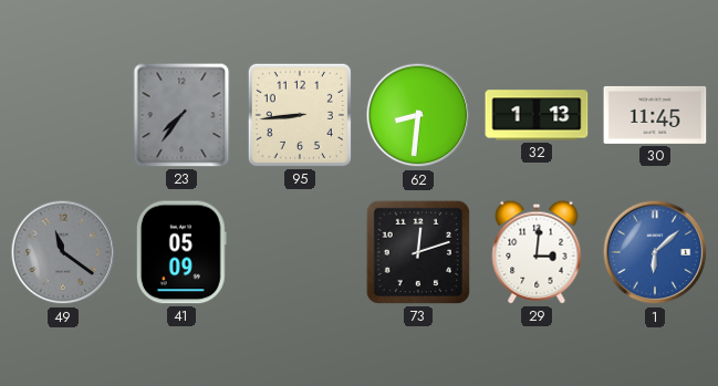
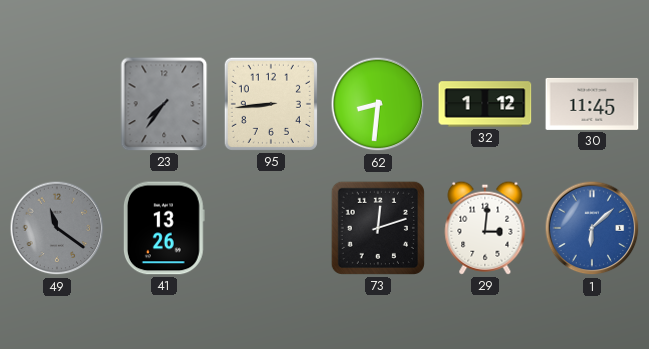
32: 1:13 -> 1:12 (485, 104)
41: 05:09 -> 13:26 (164, 228)
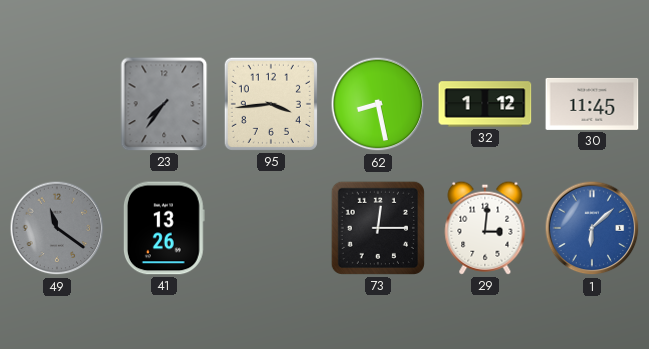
95: 8:44 -> 3:44 (271, 104)
62: 8:31 -> 8:28 (378, 104)
73: 12:12 -> 12:15 (378, 228)
